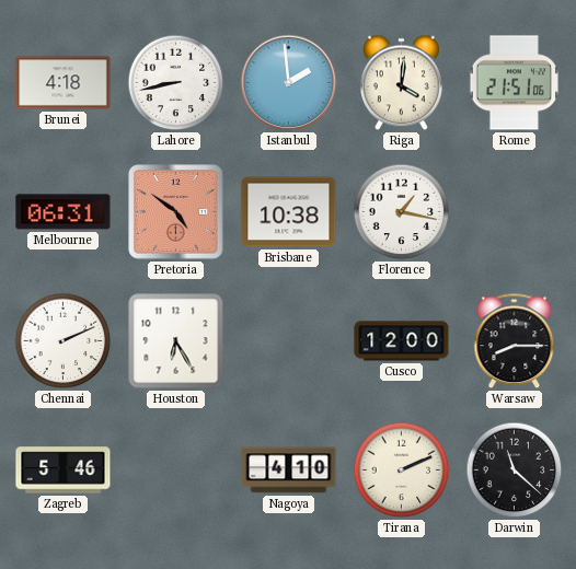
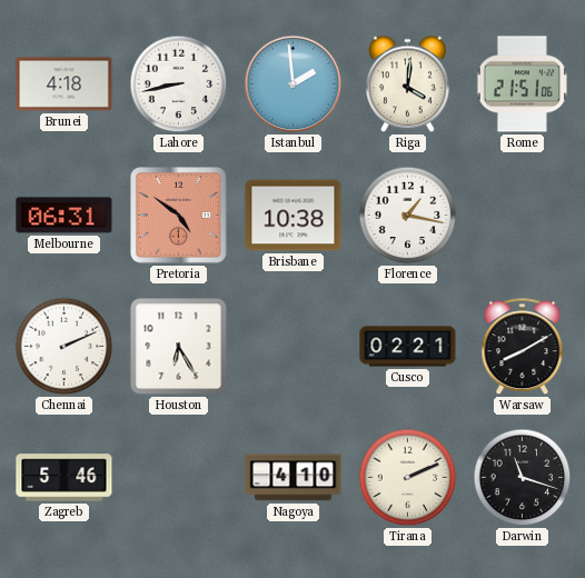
Cusco: 12:00 -> 02:21 (408, 347)
Warsaw: 8:15 -> 8:10 (523, 347)
Darwin: 11:22 -> 11:18 (523, 478)
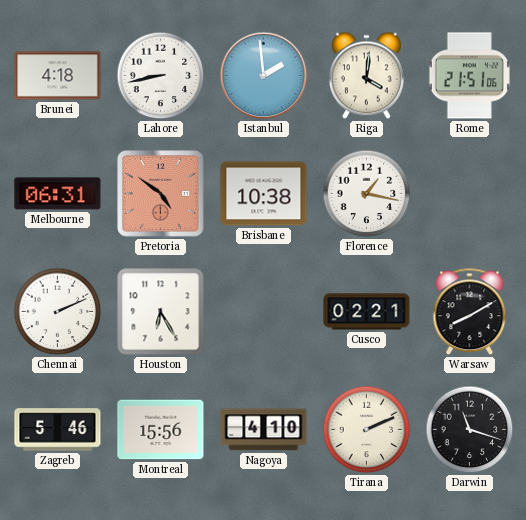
Montreal: none -> 15:56 (161, 430)
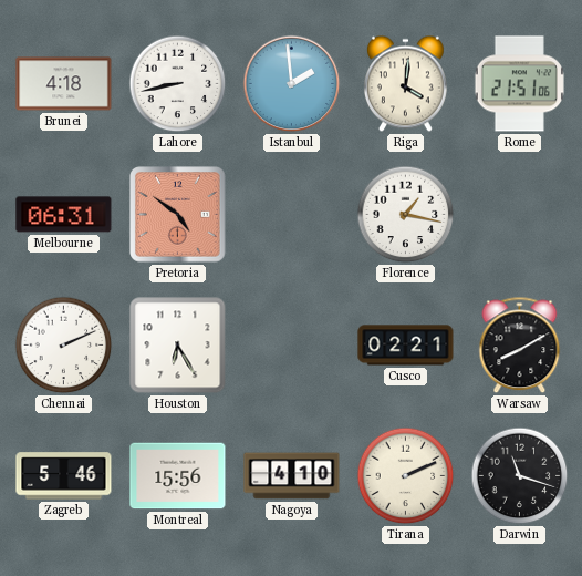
Brisbane: 10:38 -> none (264, 194)
